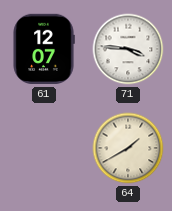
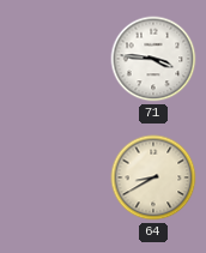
61: 12:07 -> none (44, 49)
64: 1:40 -> 8:40 (153, 177)
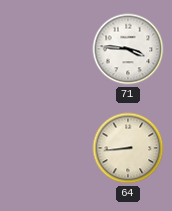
64: 8:40 -> 8:44 (128, 148)
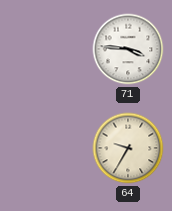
64: 8:44 -> 9:35 (128, 148)
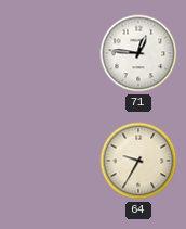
71: 3:46 -> 12:46 (138, 53)
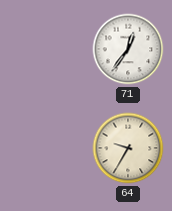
71: 12:46 -> 12:36 (128, 49)
